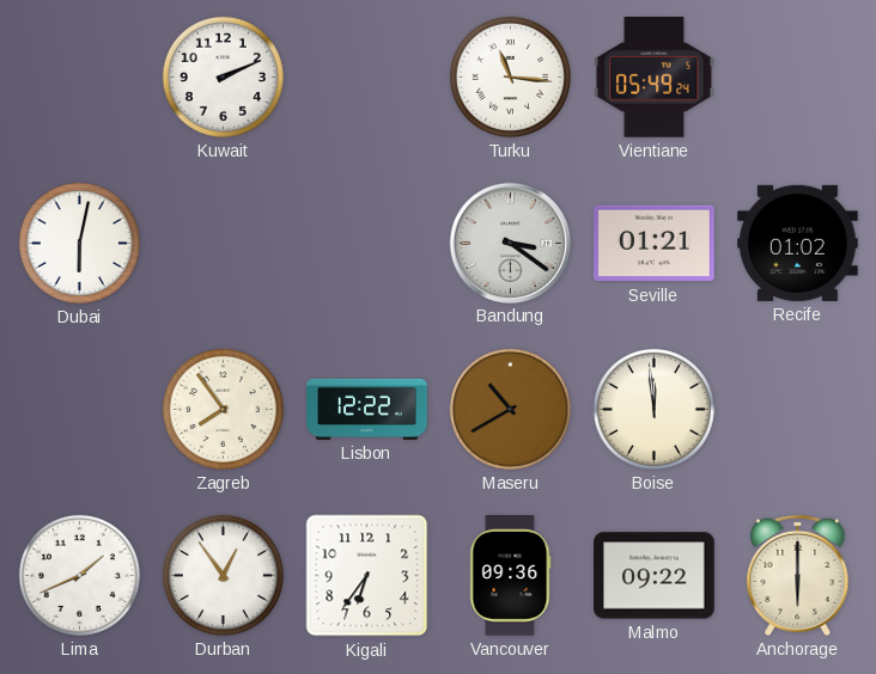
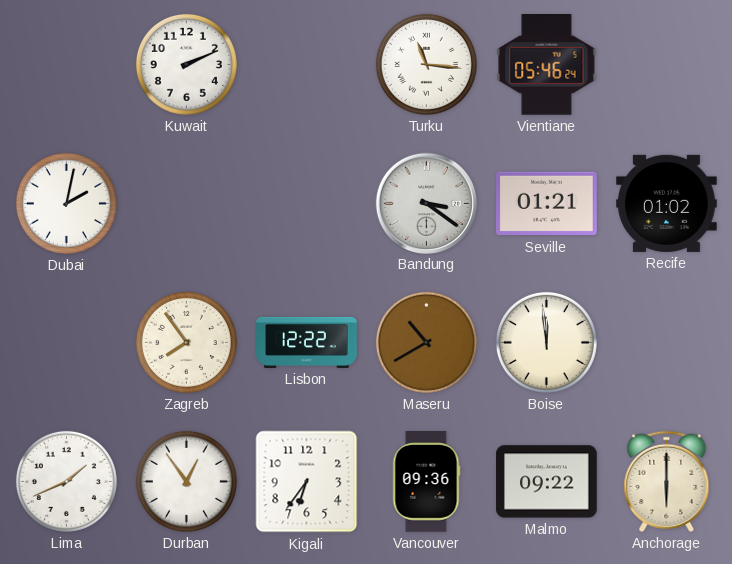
Vientiane: 05:49 -> 05:46 (547, 65)
Dubai: 6:02 -> 2:02 (66, 203)
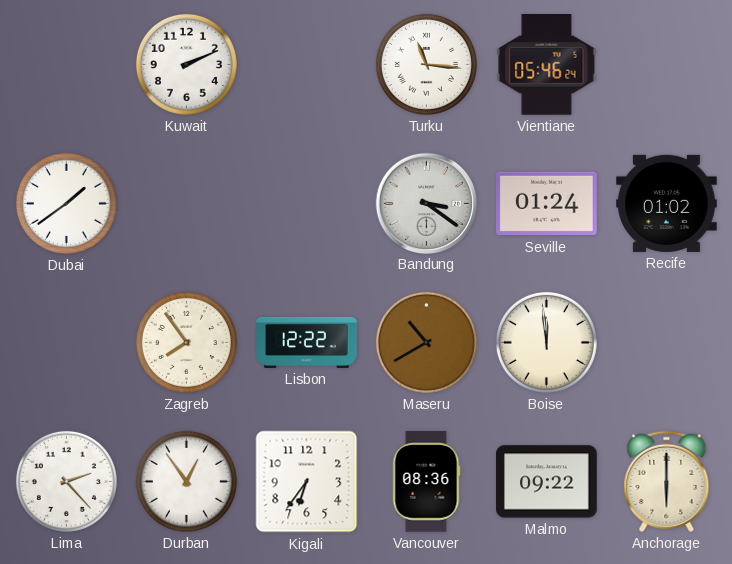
Dubai: 2:02 -> 1:39 (66, 203)
Seville: 01:21 -> 01:24 (547, 204)
Lima: 1:41 -> 2:23 (66, 481)
Vancouver: 09:36 -> 08:36 (427, 482)
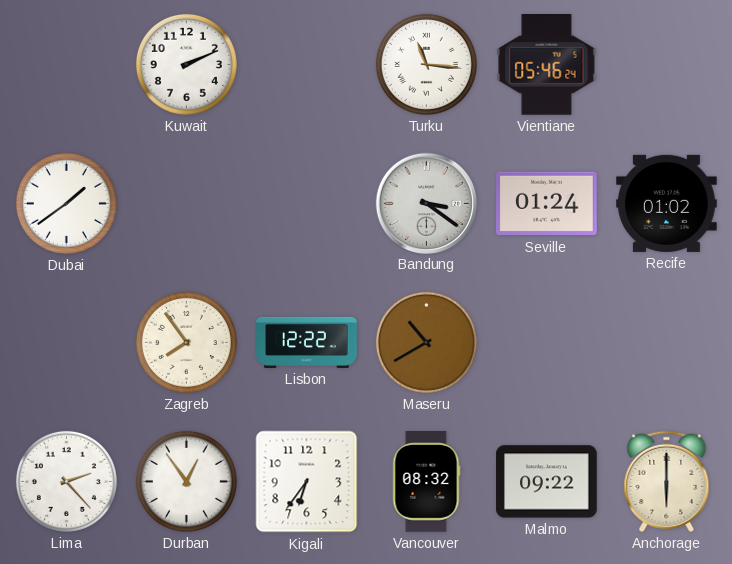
Boise: 11:59 -> none (546, 342)
Vancouver: 08:36 -> 08:32 (427, 482)
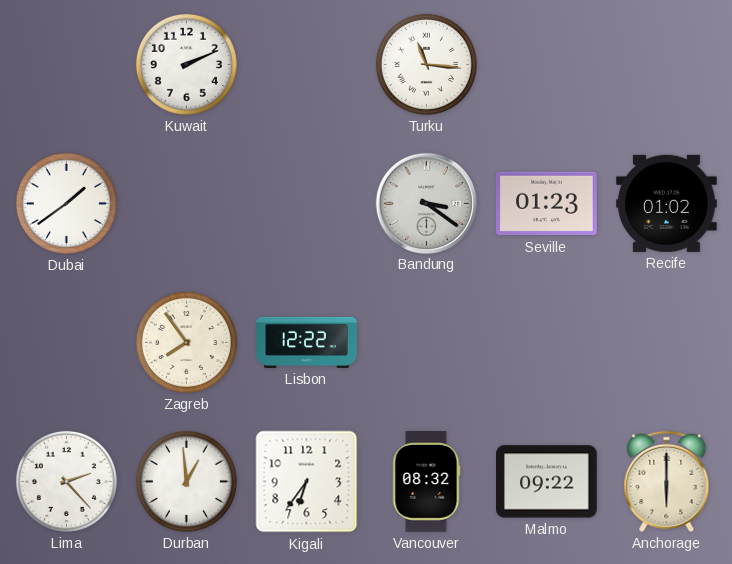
Vientiane: 05:46 -> none (547, 65)
Seville: 01:24 -> 01:23 (547, 204)
Maseru: 10:40 -> none (426, 342)
Durban: 12:54 -> 12:59 (186, 481)
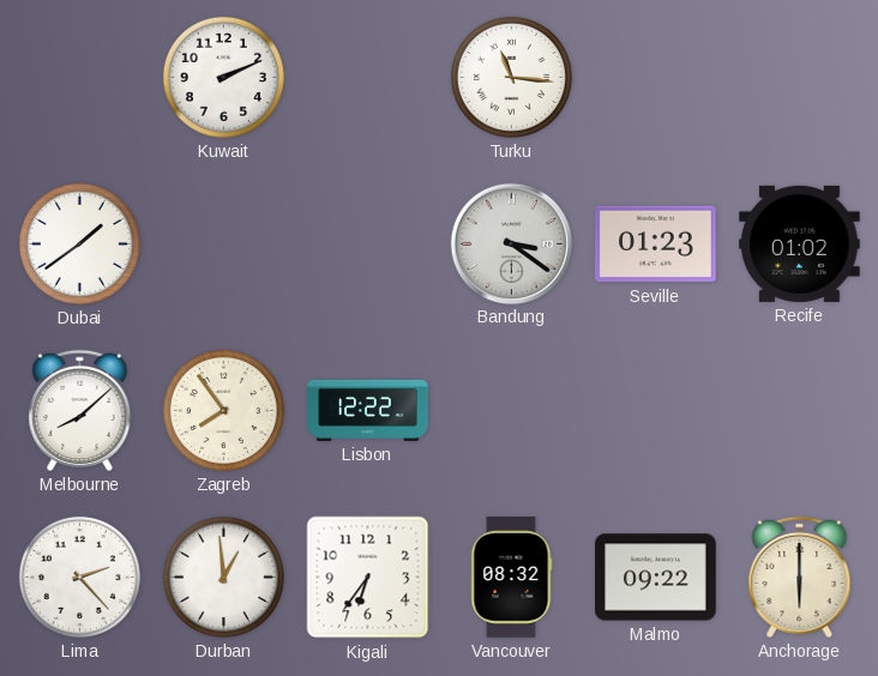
Melbourne: none -> 8:08 (80, 410)
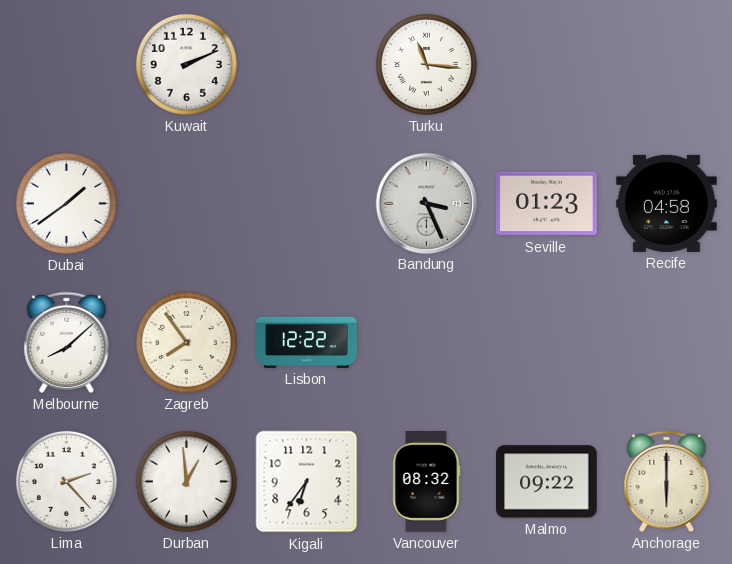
Bandung: 3:21 -> 3:26 (426, 203)
Recife: 01:02 -> 04:58 (667, 203)
